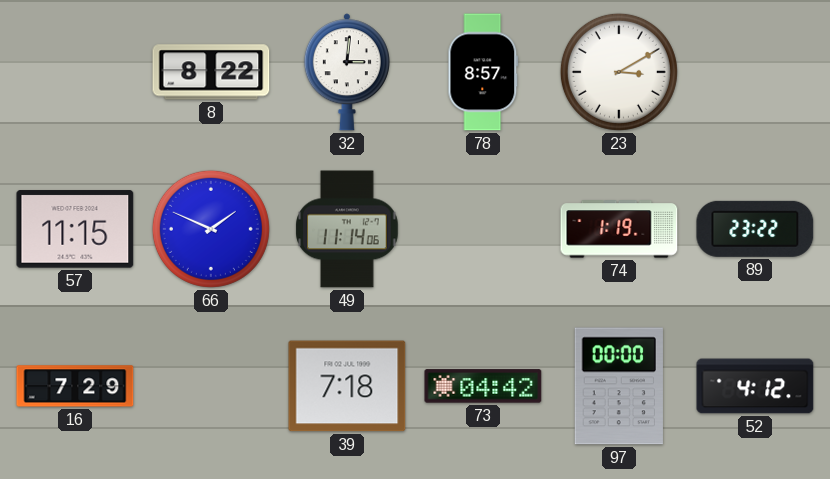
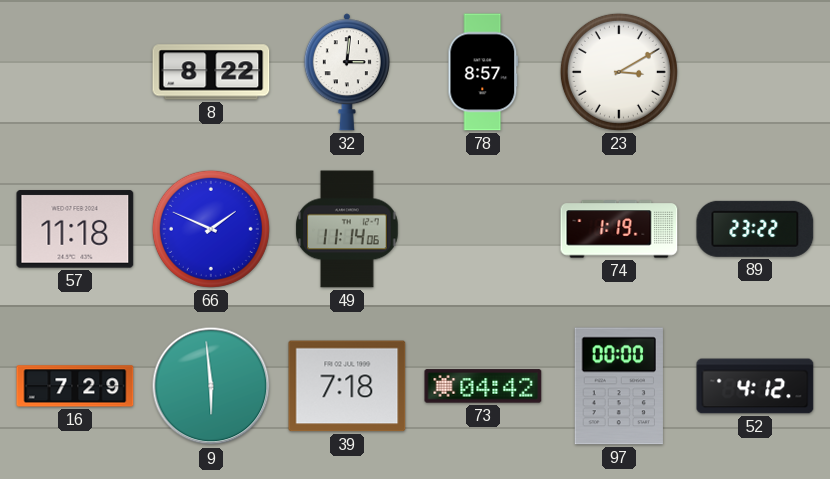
57: 11:15 -> 11:18 (75, 229)
9: none -> 5:59 (211, 386)
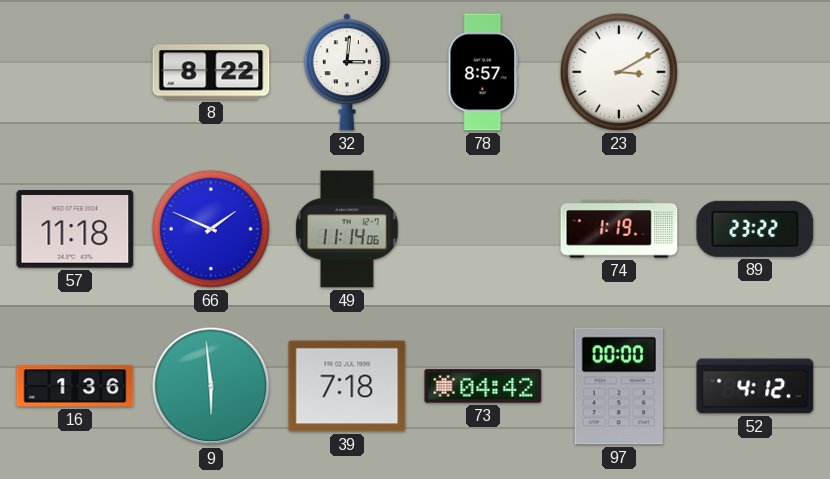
16: 7:29 -> 1:36 (75, 386)
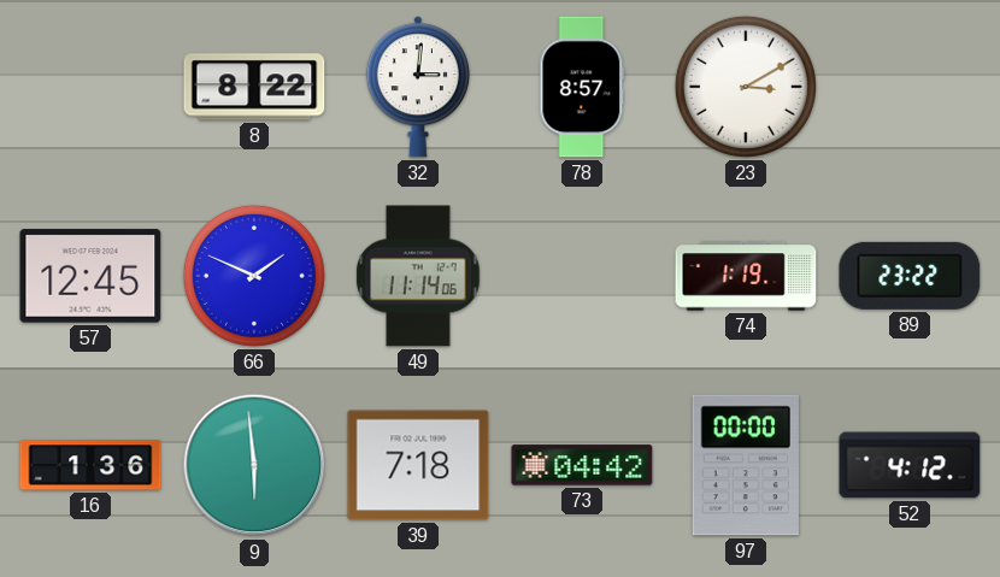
57: 11:18 -> 12:45 (90, 276)
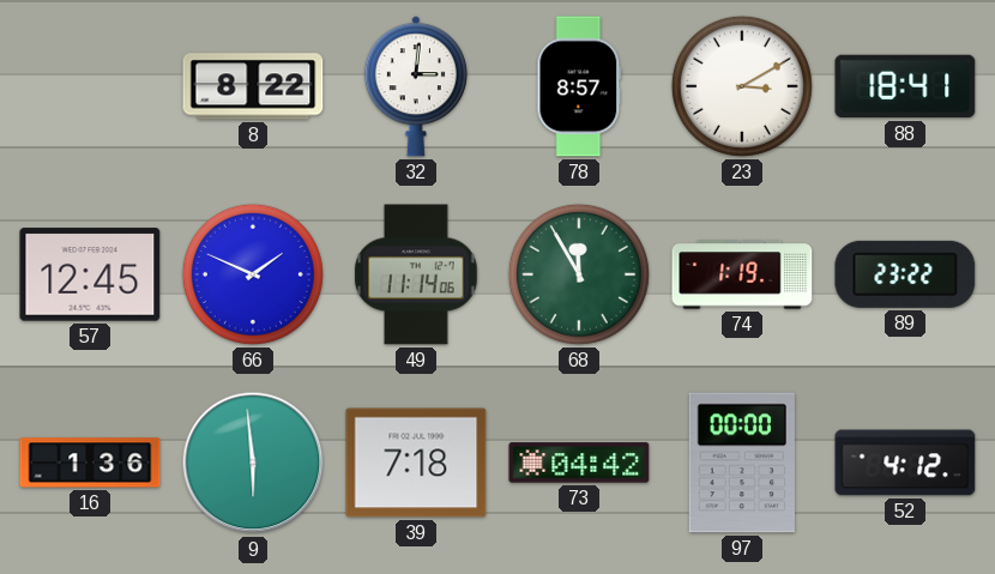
88: none -> 18:41 (905, 86)
68: none -> 11:55 (579, 274)
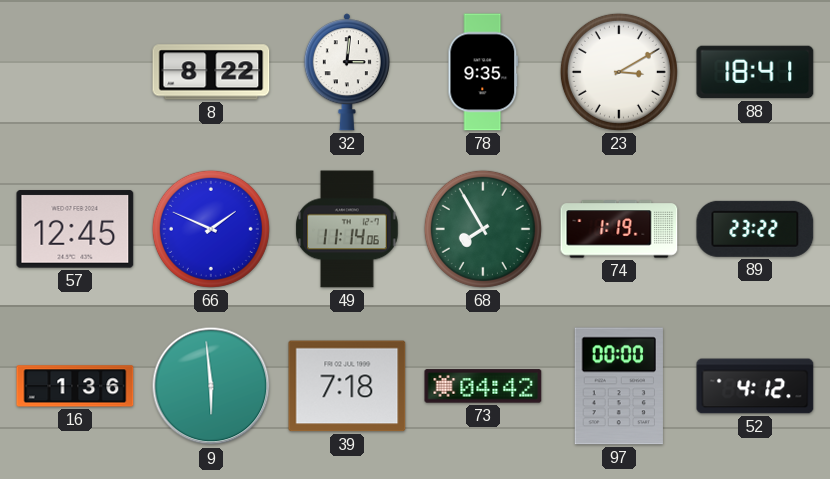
78: 8:57 -> 9:35 (483, 72)
68: 11:55 -> 7:55 (483, 229)
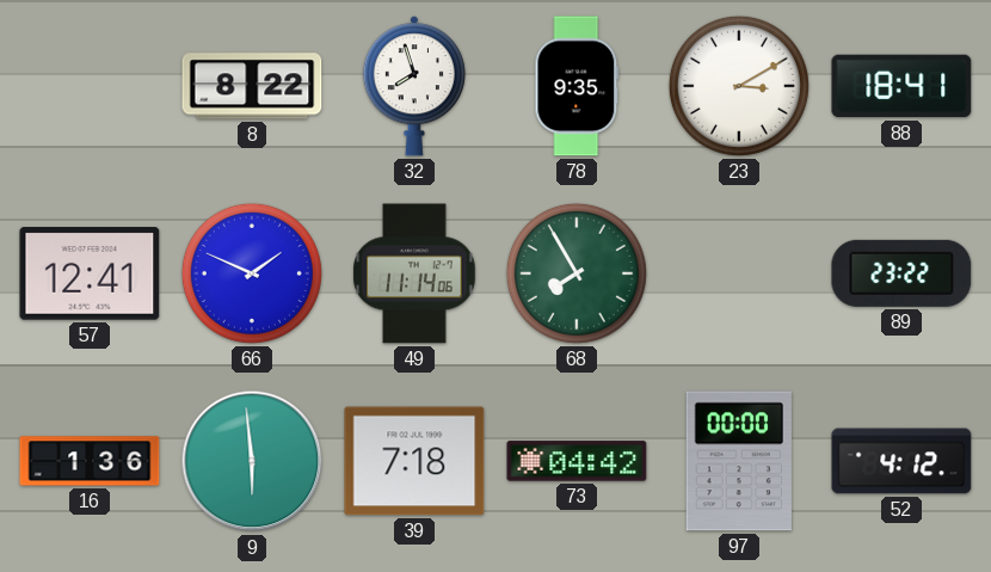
32: 3:01 -> 7:57 (414, 86)
57: 12:45 -> 12:41 (90, 273)
74: 1:19 -> none (619, 229)
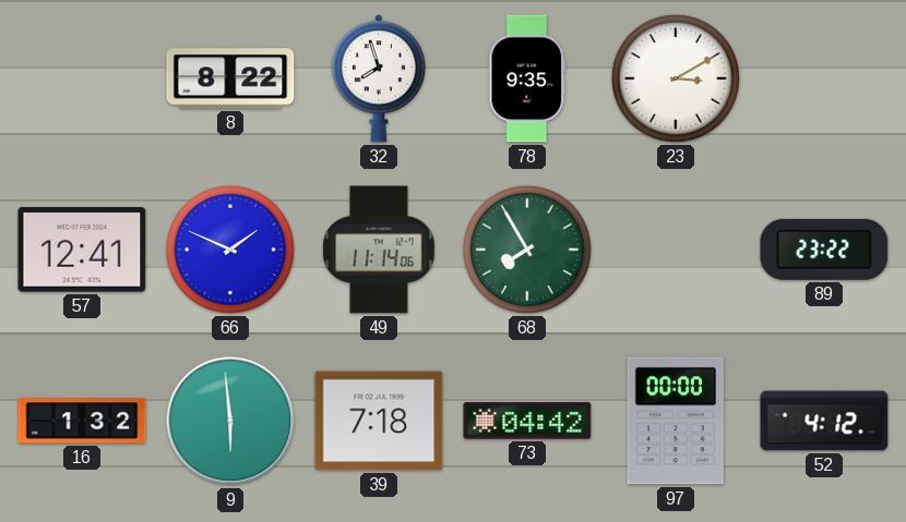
88: 18:41 -> none (901, 86)
16: 1:36 -> 1:32 (82, 421)
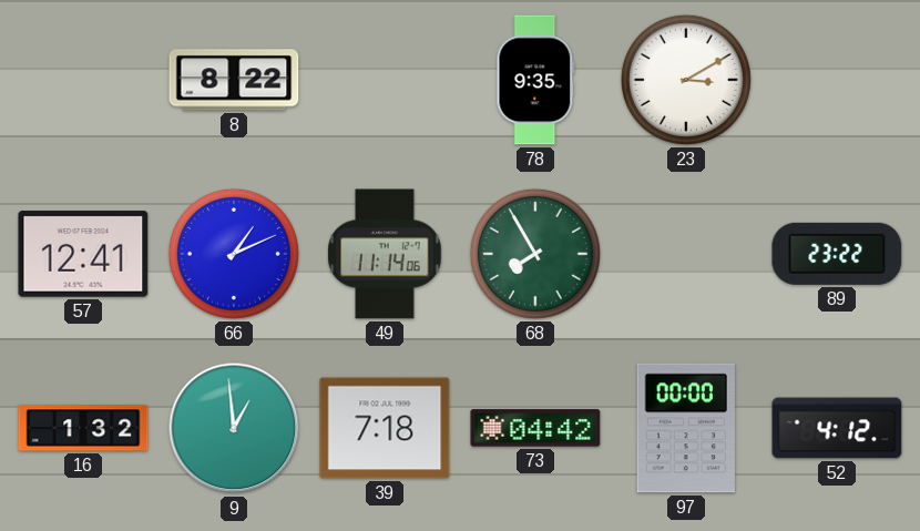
32: 7:57 -> none (379, 78)
66: 1:49 -> 1:11 (234, 254)
9: 5:59 -> 12:59 (234, 428)
